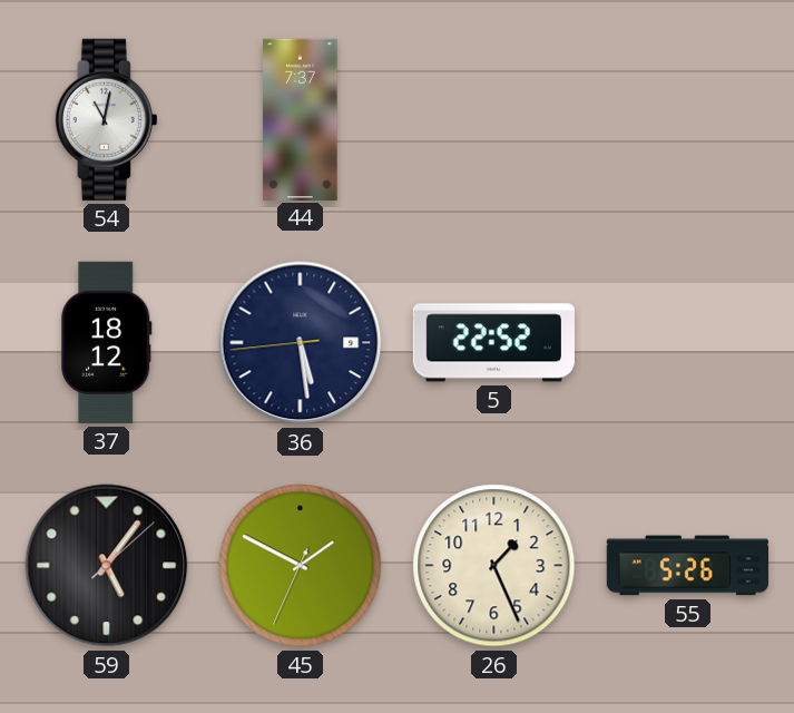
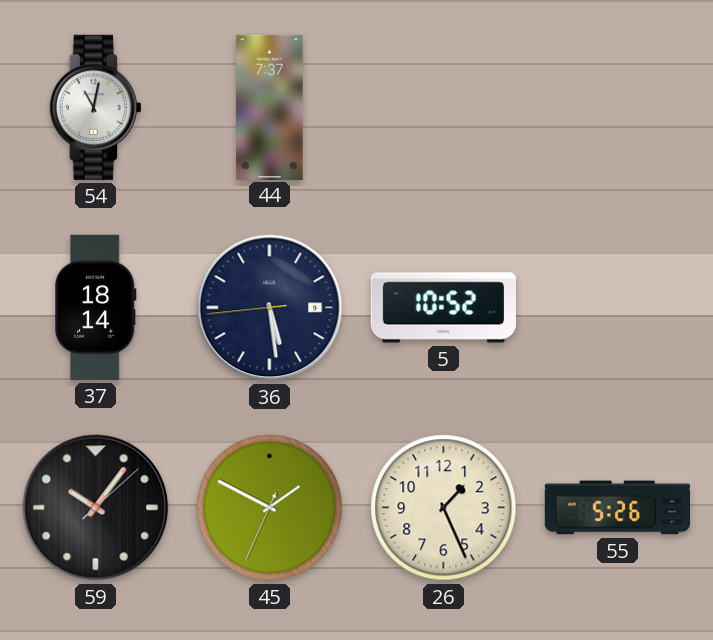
37: 18:12 -> 18:14 (96, 307)
5: 22:52 -> 10:52 (443, 308)
59: 5:06 -> 10:06 (96, 508)
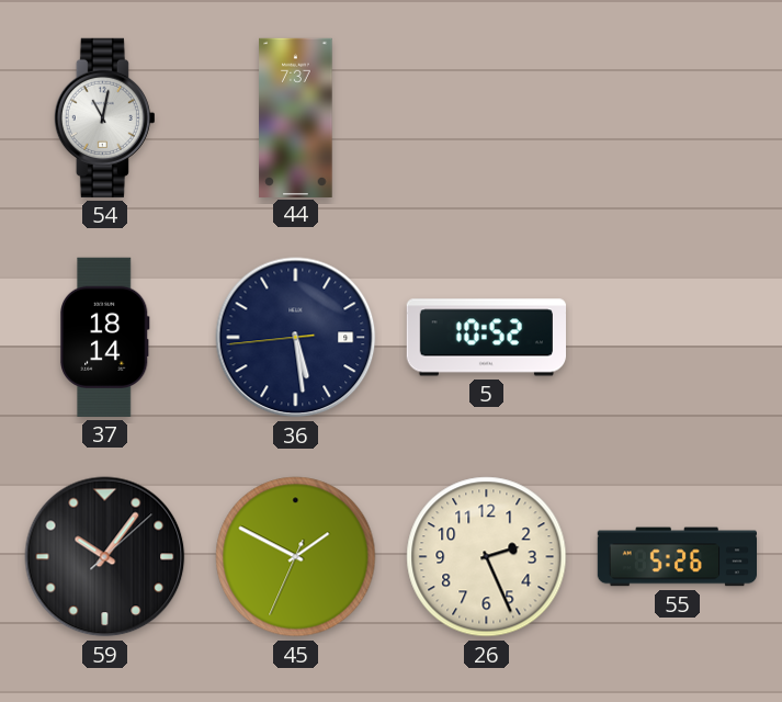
26: 1:26 -> 2:26 (487, 557)
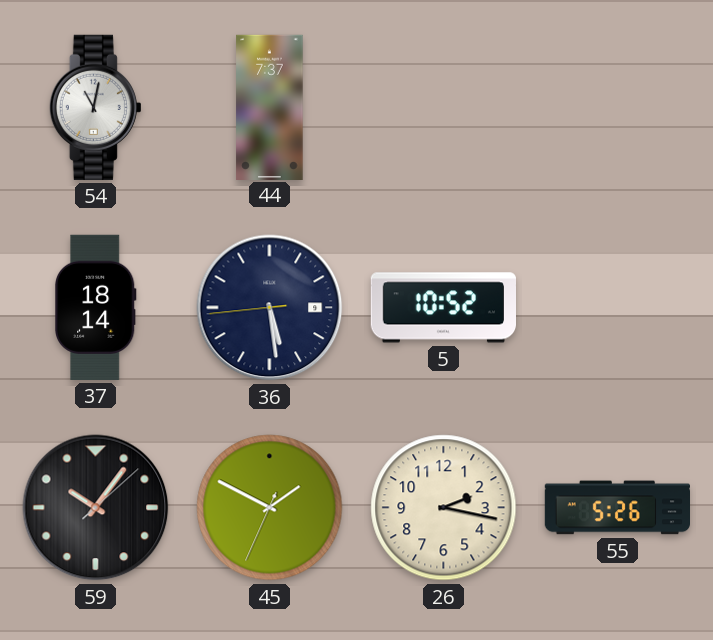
26: 2:26 -> 2:17 (444, 508)
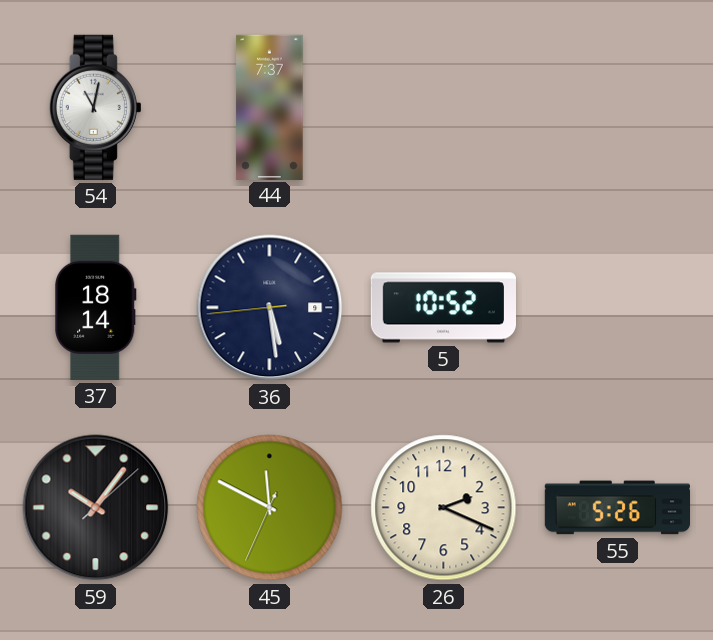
45: 1:49 -> 11:49 (270, 508)
26: 2:17 -> 2:19 (444, 508)
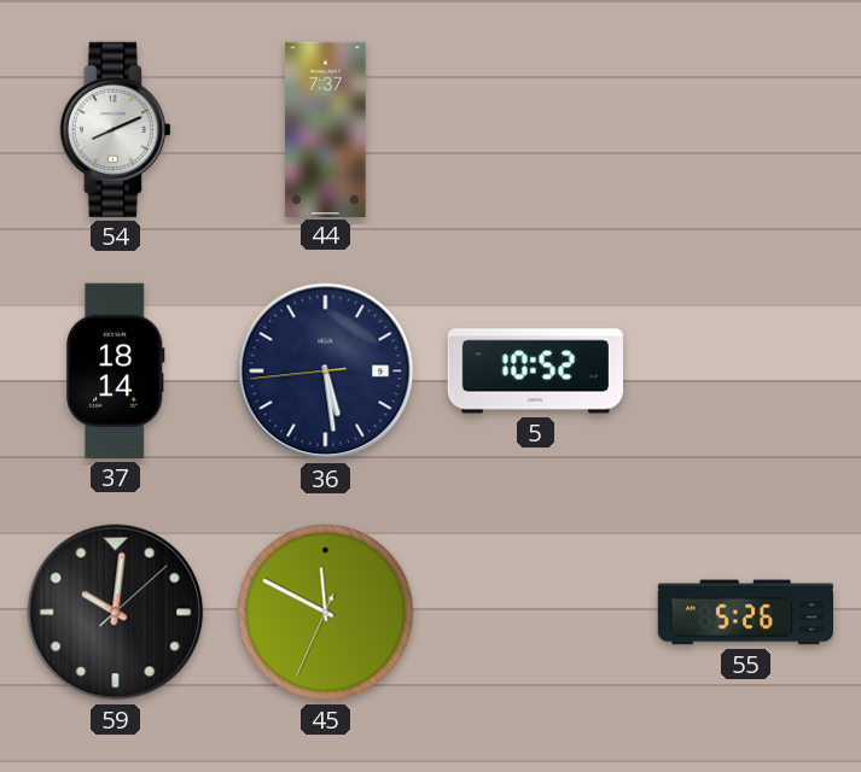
54: 11:02 -> 8:11 (115, 129)
59: 10:06 -> 10:01 (116, 613)
26: 2:19 -> none (444, 508)
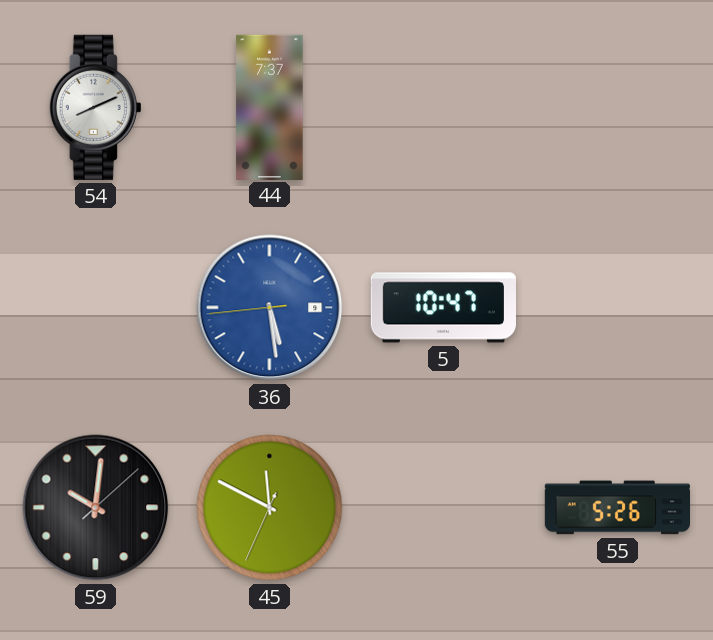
37: 18:14 -> none (116, 370)
36 dial: navy -> blue (270, 308)
5: 10:52 -> 10:47 (443, 308)
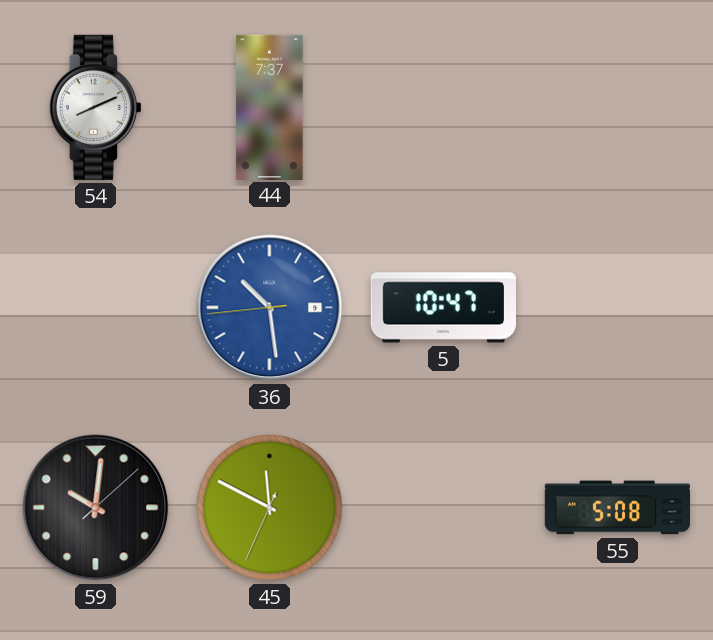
36: 5:28 -> 10:28 (270, 308)
55: 5:26 -> 5:08 (617, 508)
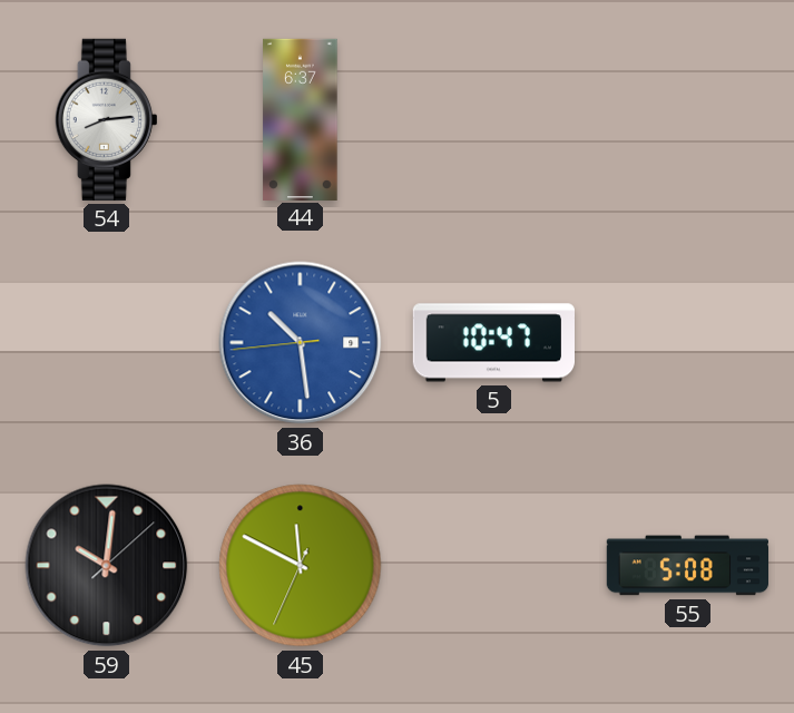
54: 8:11 -> 8:14 (106, 119)
44: 7:37 -> 6:37 (301, 119)
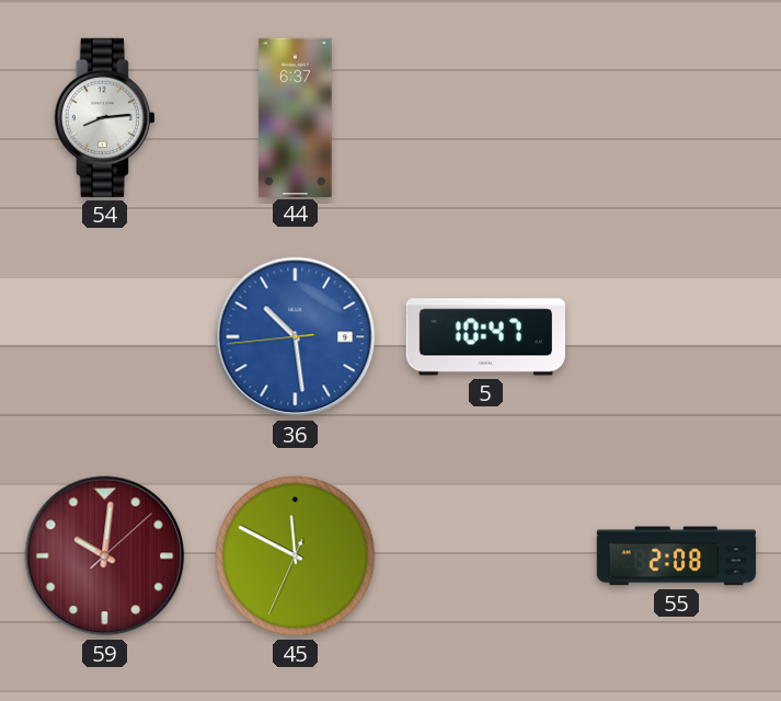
59 dial: black -> burgundy (105, 556)
55: 5:08 -> 2:08 (676, 556)
